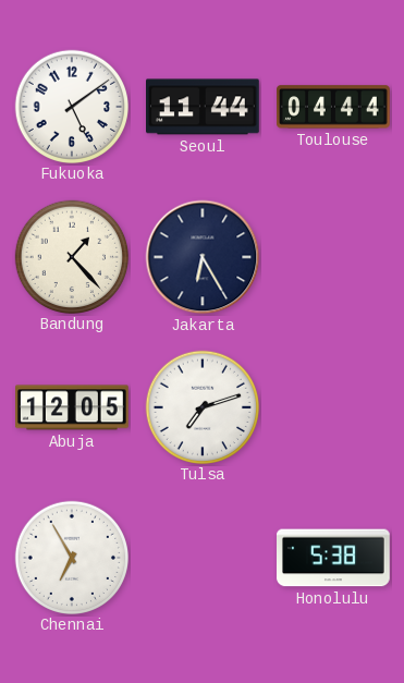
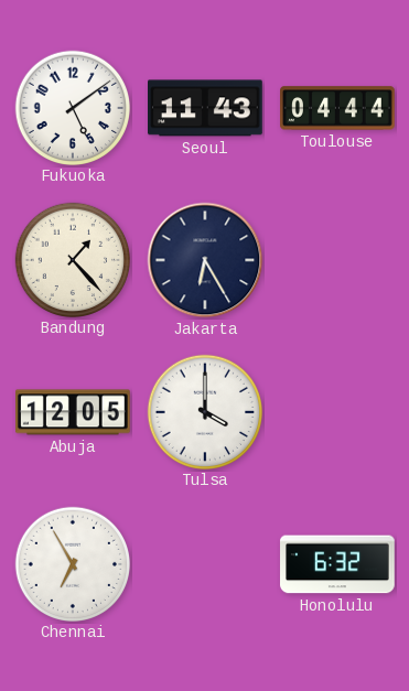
Seoul: 11:44 -> 11:43 (206, 108)
Tulsa: 7:12 -> 4:00 (204, 411)
Honolulu: 5:38 -> 6:32 (338, 564)
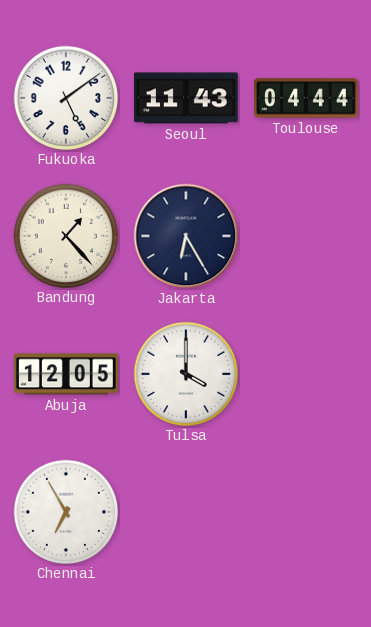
Honolulu: 6:32 -> none (338, 564)
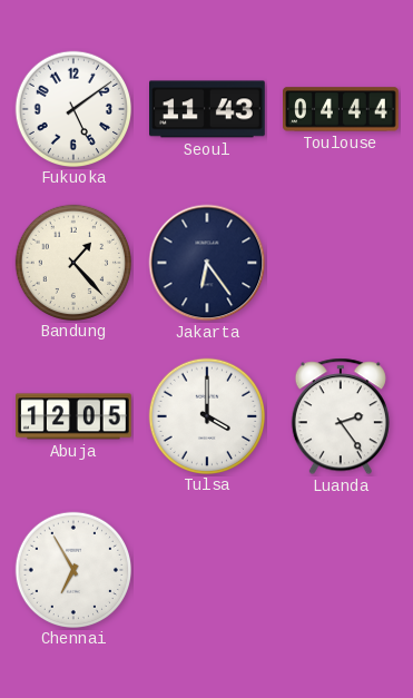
Jakarta: 6:25 -> 6:24 (207, 263)
Luanda: none -> 2:24 (341, 416)
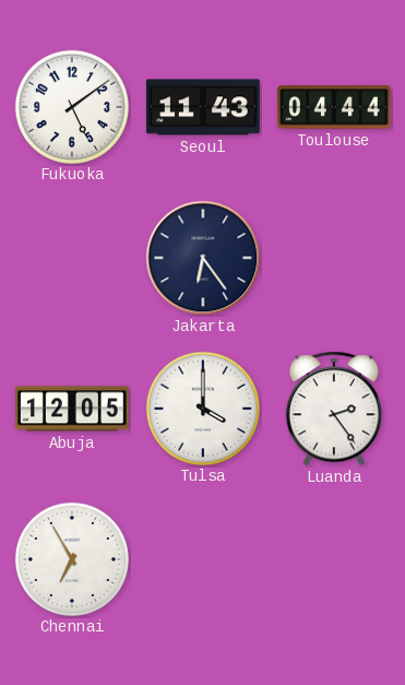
Bandung: 1:23 -> none (72, 262)
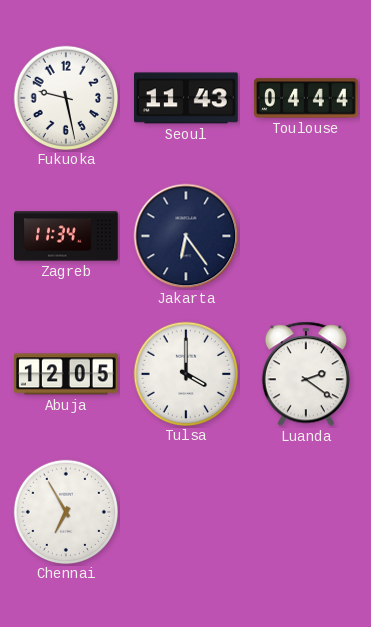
Fukuoka: 5:09 -> 9:28 (65, 97)
Zagreb: none -> 11:34 (67, 236)
Luanda: 2:24 -> 2:21 (306, 374)
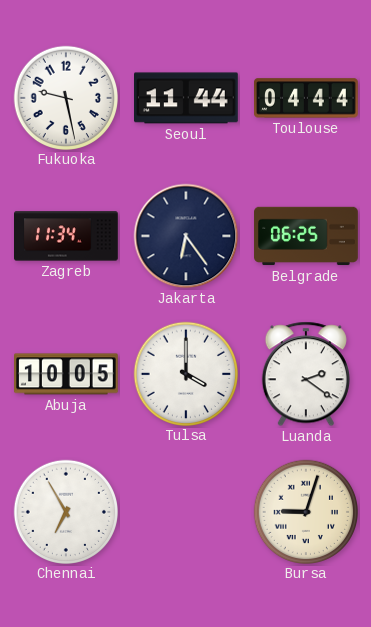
Seoul: 11:43 -> 11:44 (187, 98)
Belgrade: none -> 06:25 (306, 236)
Abuja: 12:05 -> 10:05 (67, 374)
Bursa: none -> 9:03 (305, 511)
